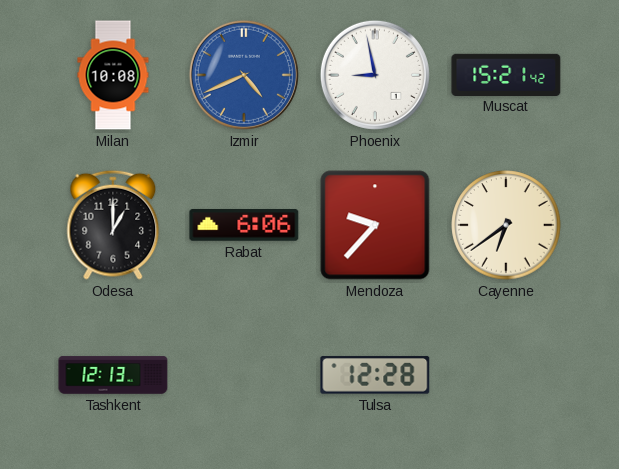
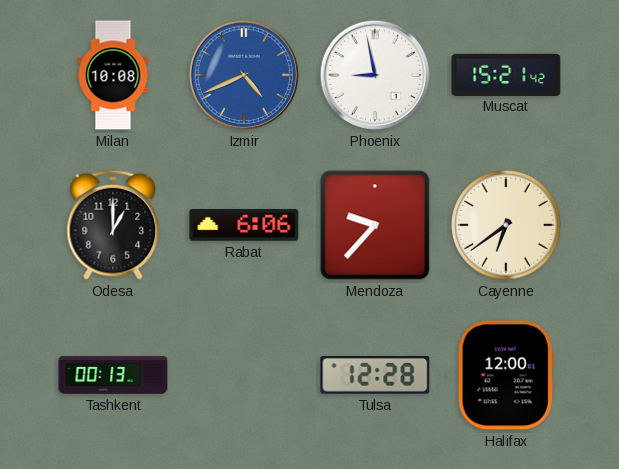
Tashkent: 12:13 -> 00:13 (113, 375)
Halifax: none -> 12:00 (506, 375)
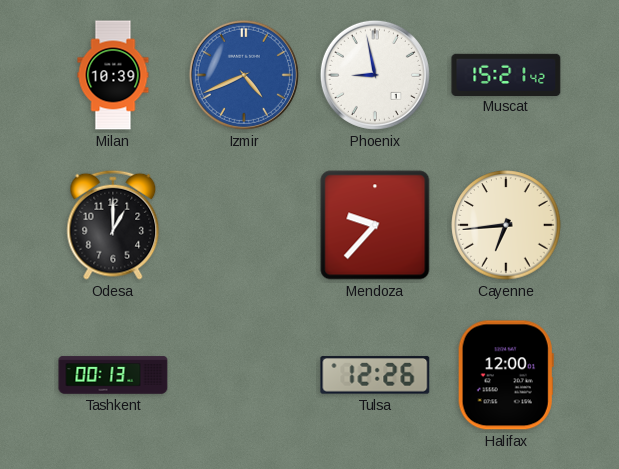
Milan: 10:08 -> 10:39 (113, 75)
Rabat: 6:06 -> none (244, 225)
Cayenne: 6:39 -> 6:44 (506, 225)
Tulsa: 12:28 -> 12:26 (375, 375)
